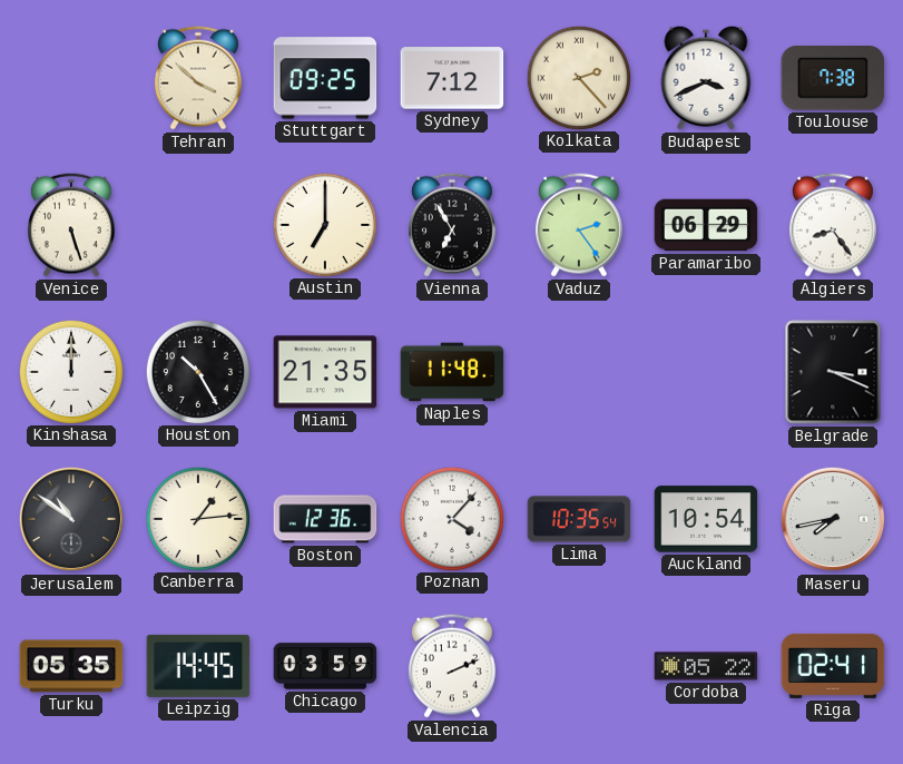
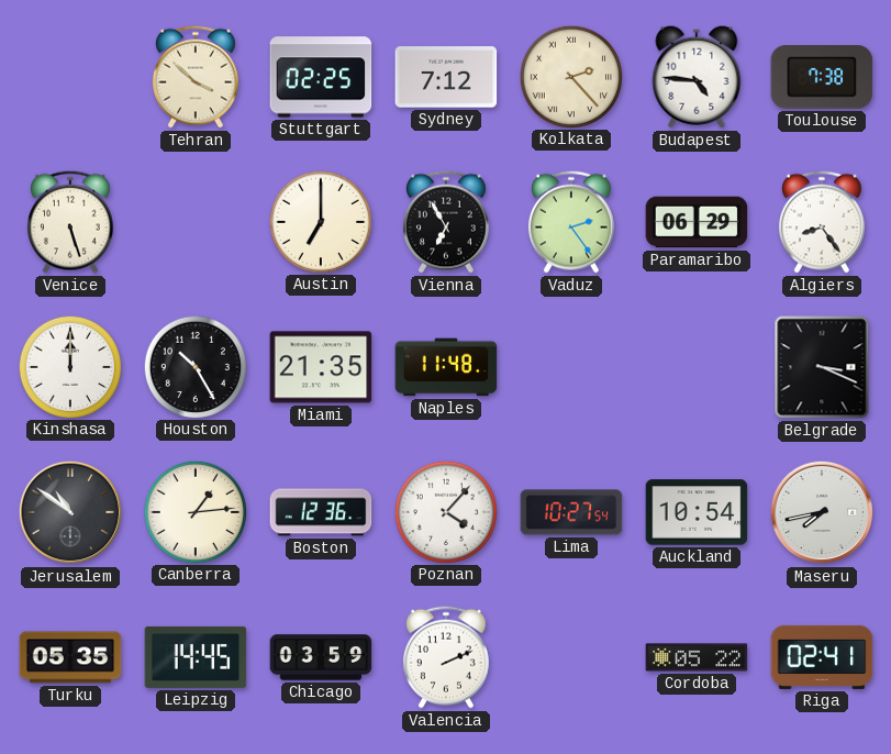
Stuttgart: 09:25 -> 02:25 (321, 77)
Budapest: 3:41 -> 4:46 (697, 77)
Lima: 10:35 -> 10:27 (571, 512)
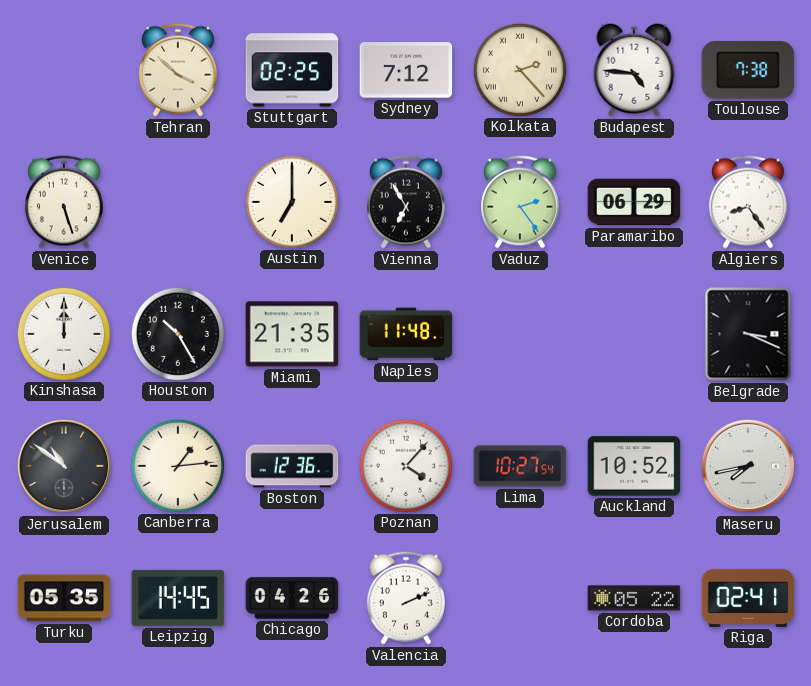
Auckland: 10:54 -> 10:52 (634, 466)
Chicago: 03:59 -> 04:26 (292, 598)
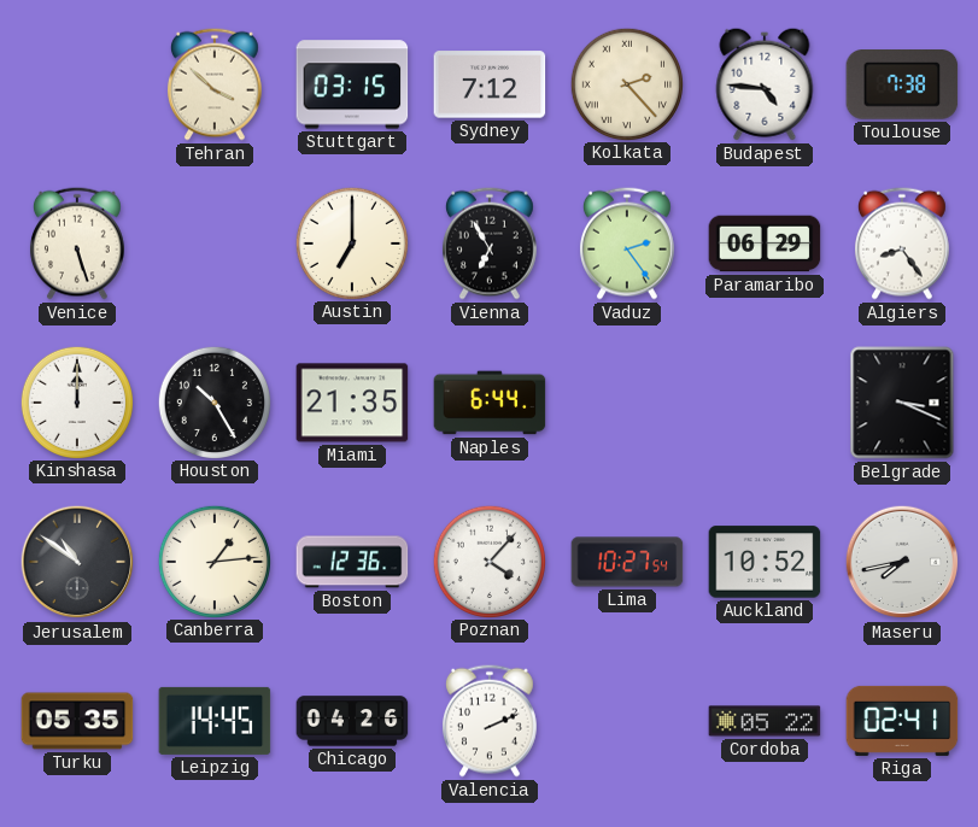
Stuttgart: 02:25 -> 03:15 (352, 84)
Naples: 11:48 -> 6:44 (490, 403)
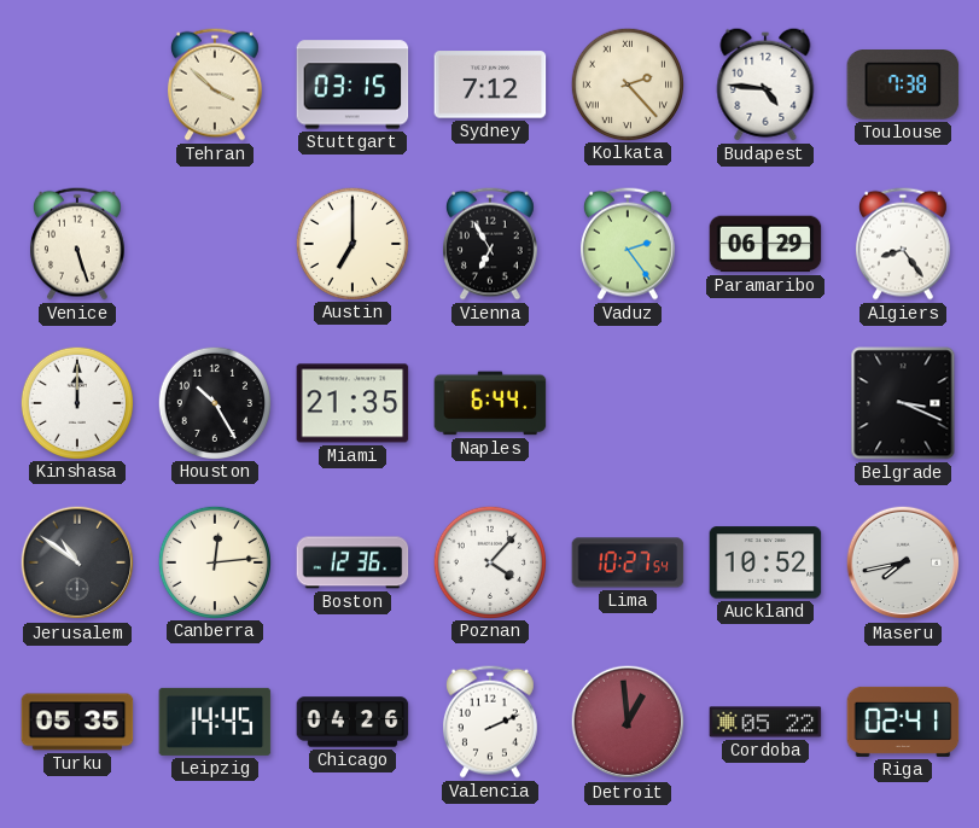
Canberra: 1:14 -> 12:14 (214, 561)
Detroit: none -> 12:59 (628, 722)
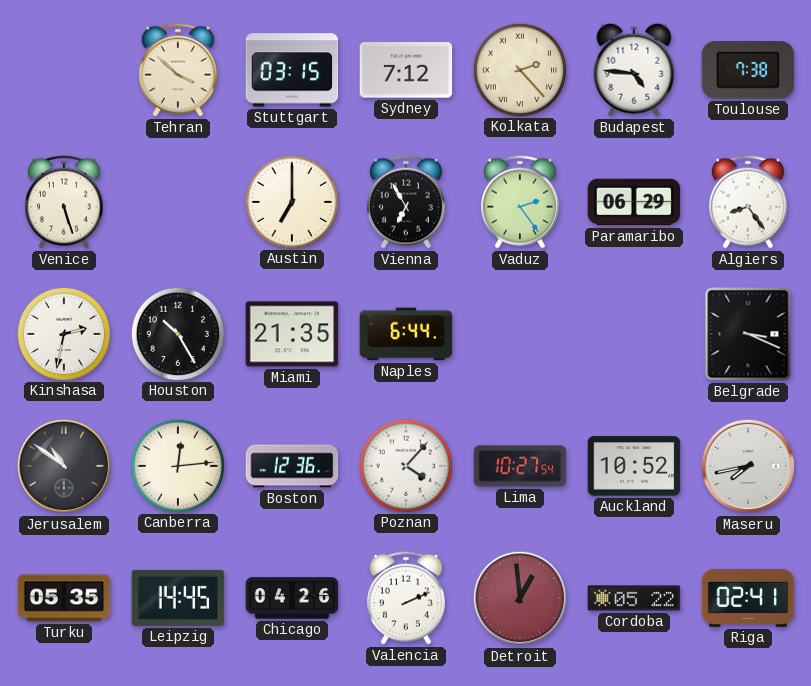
Kinshasa: 12:00 -> 2:32 (63, 333)
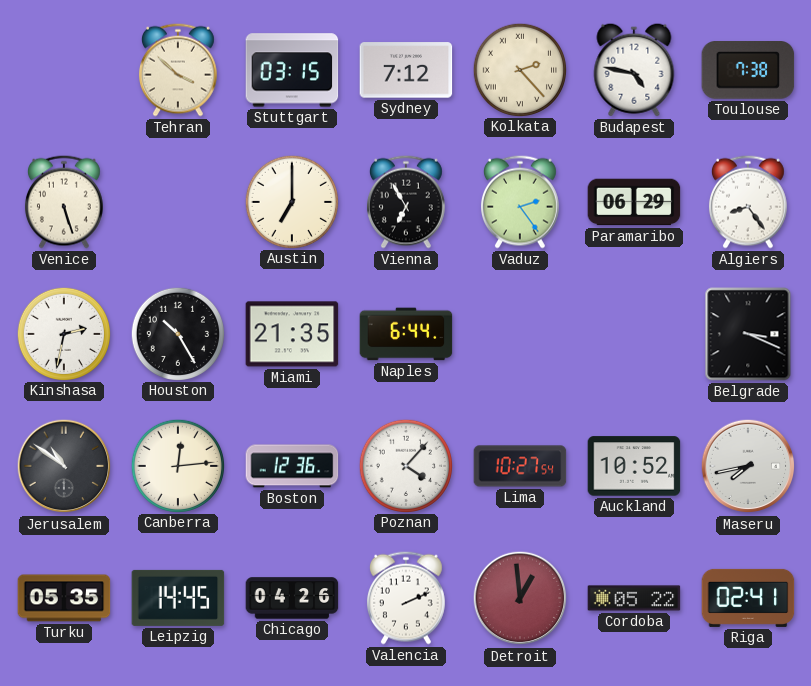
Budapest: 4:46 -> 4:47 (634, 70)
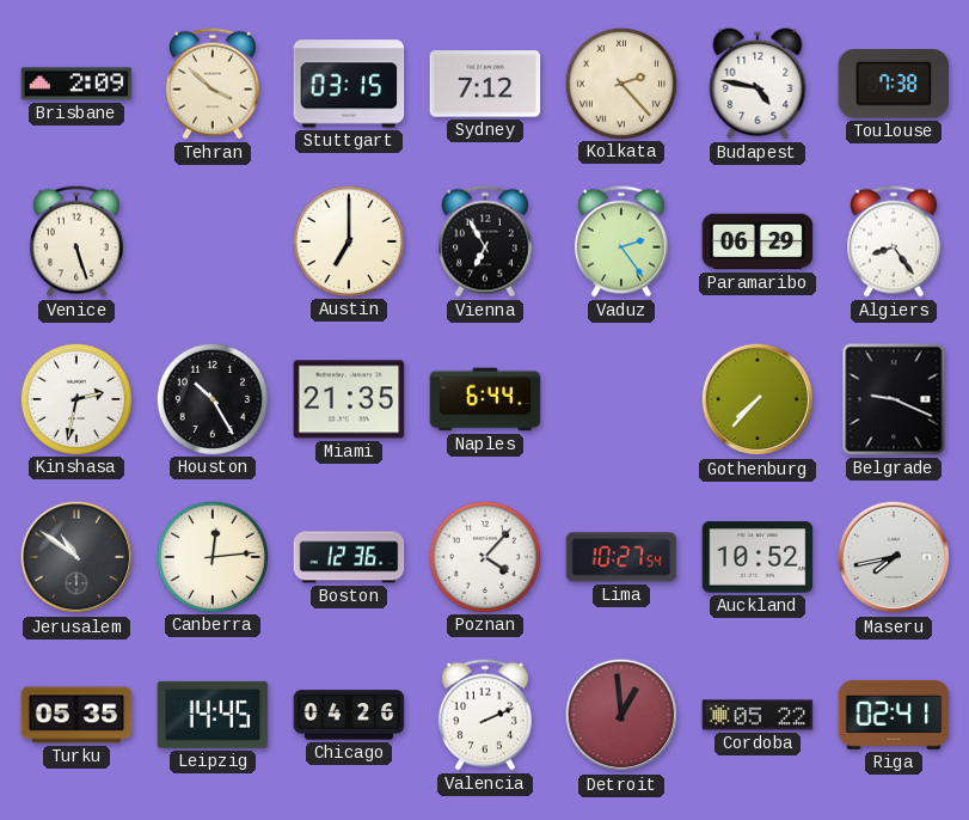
Brisbane: none -> 2:09 (76, 84)
Gothenburg: none -> 7:37 (758, 399)
Belgrade: 3:19 -> 9:19 (894, 399)
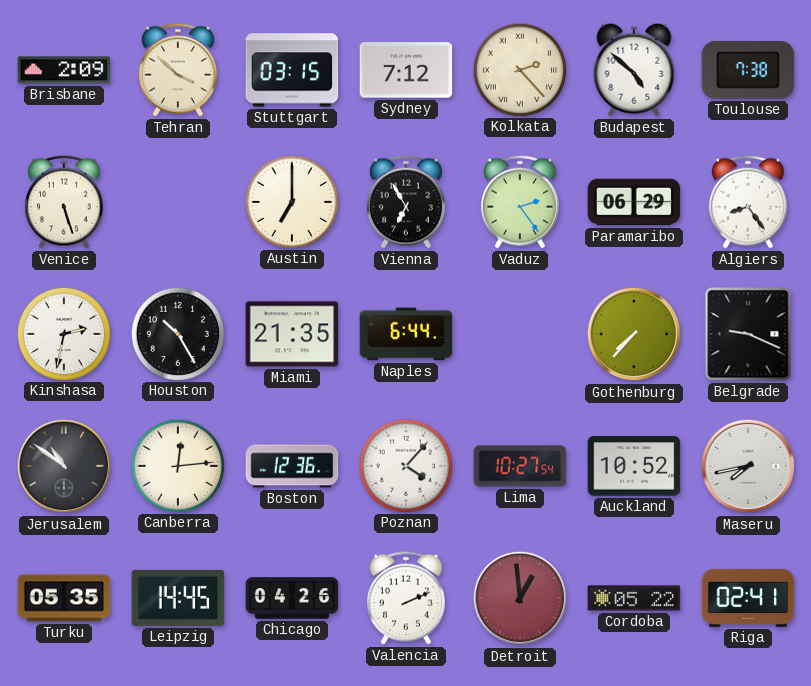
Budapest: 4:47 -> 4:52 (634, 70)
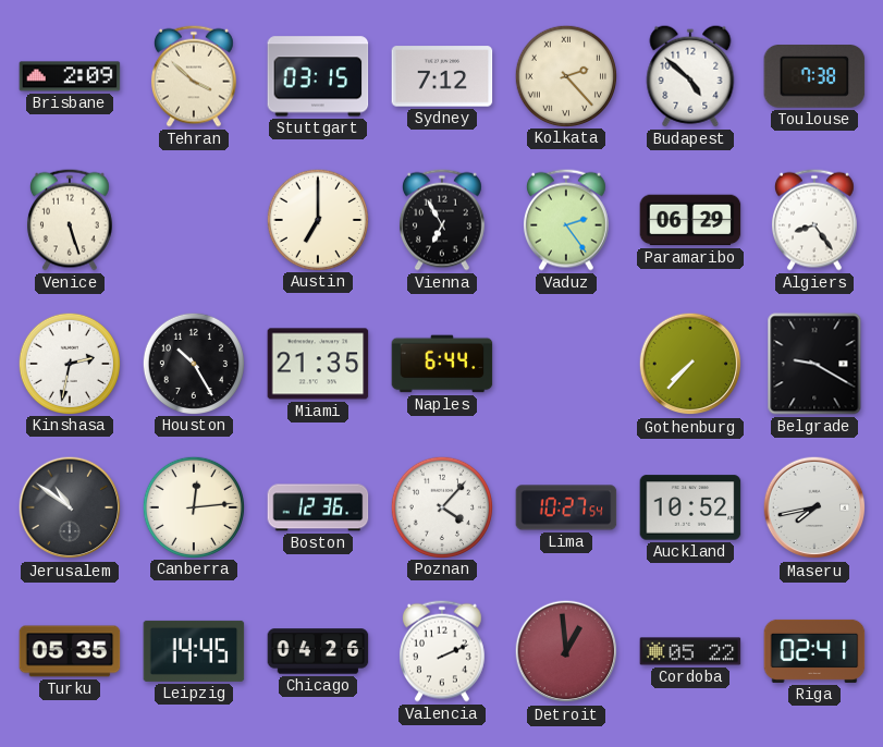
Belgrade: 9:19 -> 9:20 (814, 364)
